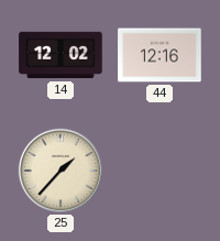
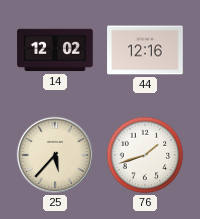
25: 1:37 -> 5:37 (55, 155)
76: none -> 1:42 (145, 155)
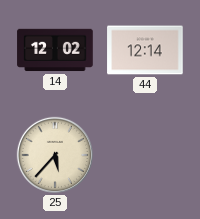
44: 12:16 -> 12:14 (145, 50)
76: 1:42 -> none (145, 155)
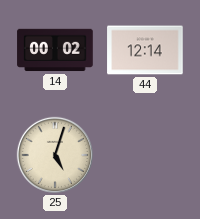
14: 12:02 -> 00:02 (55, 50)
25: 5:37 -> 5:03 (55, 155)
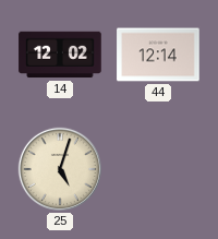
14: 00:02 -> 12:02 (60, 55)
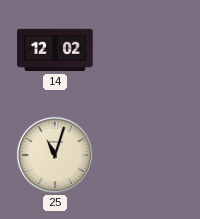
44: 12:14 -> none (158, 55)
25: 5:03 -> 11:03 (55, 155)
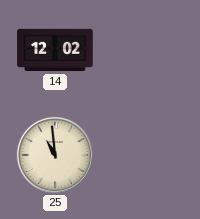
25: 11:03 -> 10:59 (55, 155)
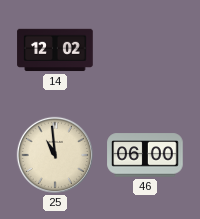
46: none -> 06:00 (145, 155)
